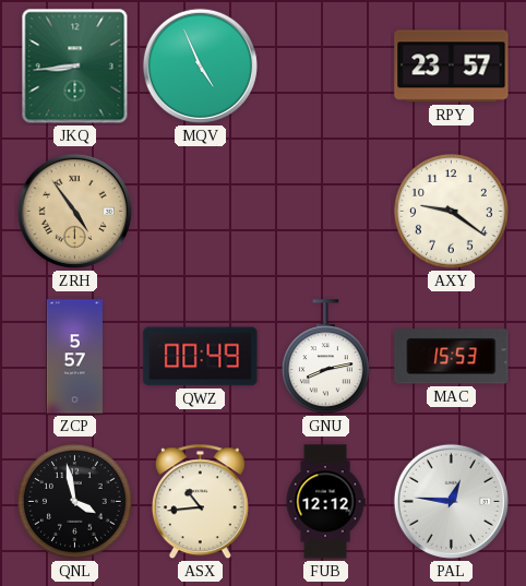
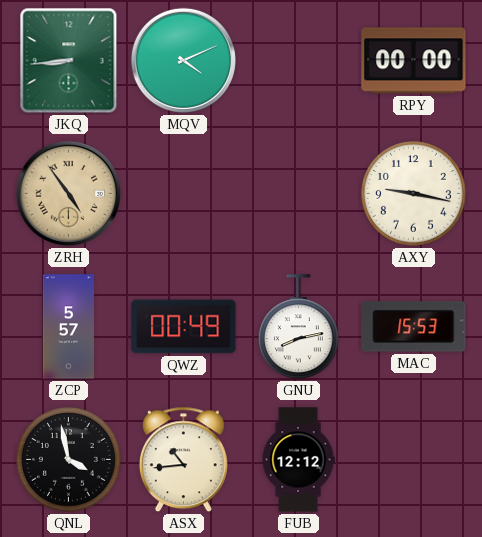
MQV: 4:56 -> 4:11 (183, 60)
RPY: 23:57 -> 00:00 (414, 61)
AXY: 9:21 -> 9:17 (414, 194)
PAL: 12:46 -> none (451, 501)
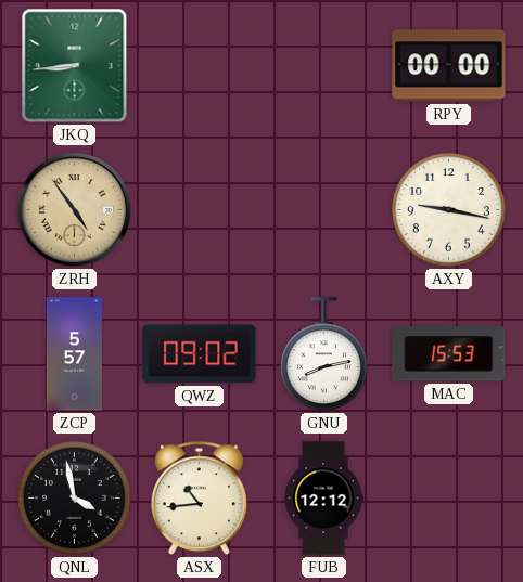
MQV: 4:11 -> none (183, 60)
QWZ: 00:49 -> 09:02 (200, 354)
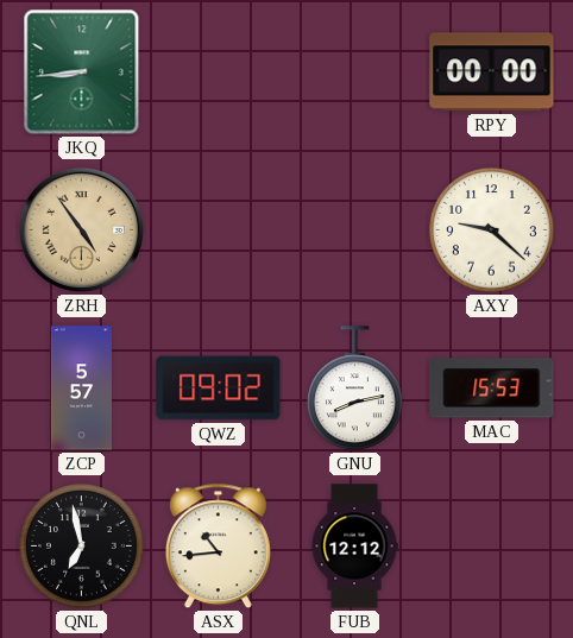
AXY: 9:17 -> 9:22 (492, 230)
QNL: 3:58 -> 6:58 (82, 547)
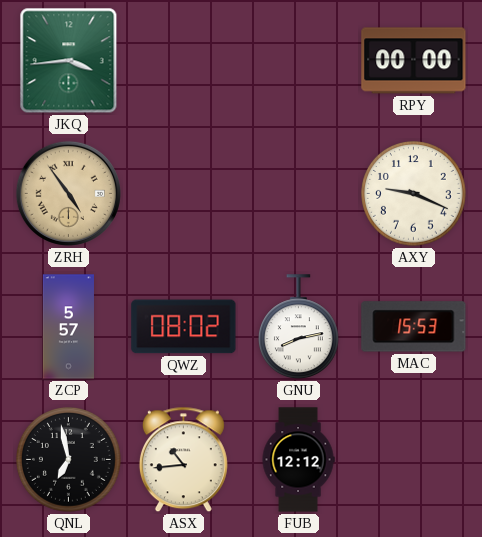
JKQ: 8:44 -> 3:44 (69, 61)
AXY: 9:22 -> 9:19 (414, 194)
QWZ: 09:02 -> 08:02 (184, 327)
